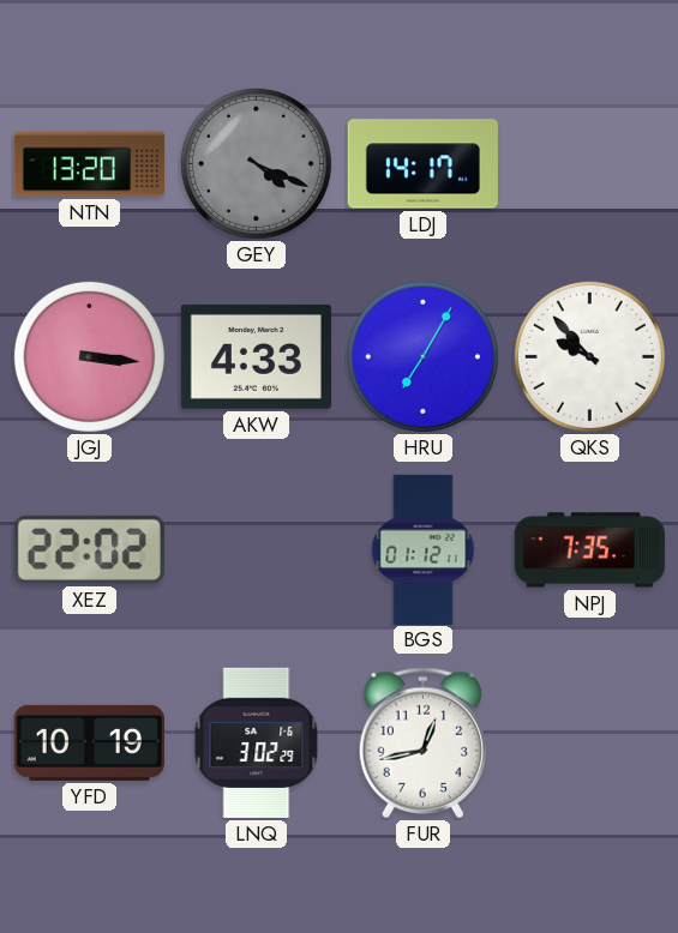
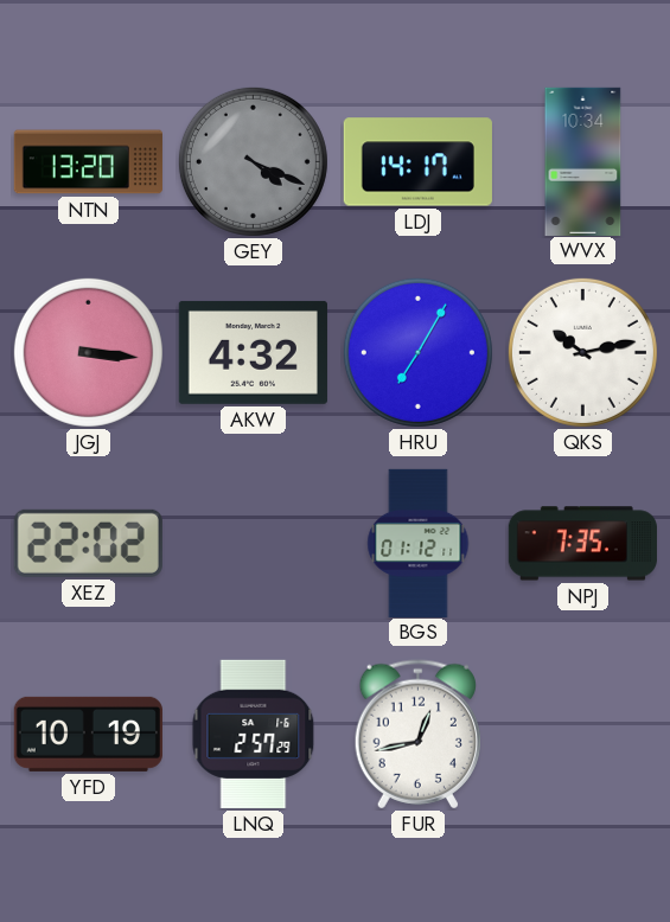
WVX: none -> 10:34 (583, 161)
AKW: 4:33 -> 4:32 (253, 352)
QKS: 9:53 -> 10:13 (582, 352)
LNQ: 3:02 -> 2:57 (254, 734)
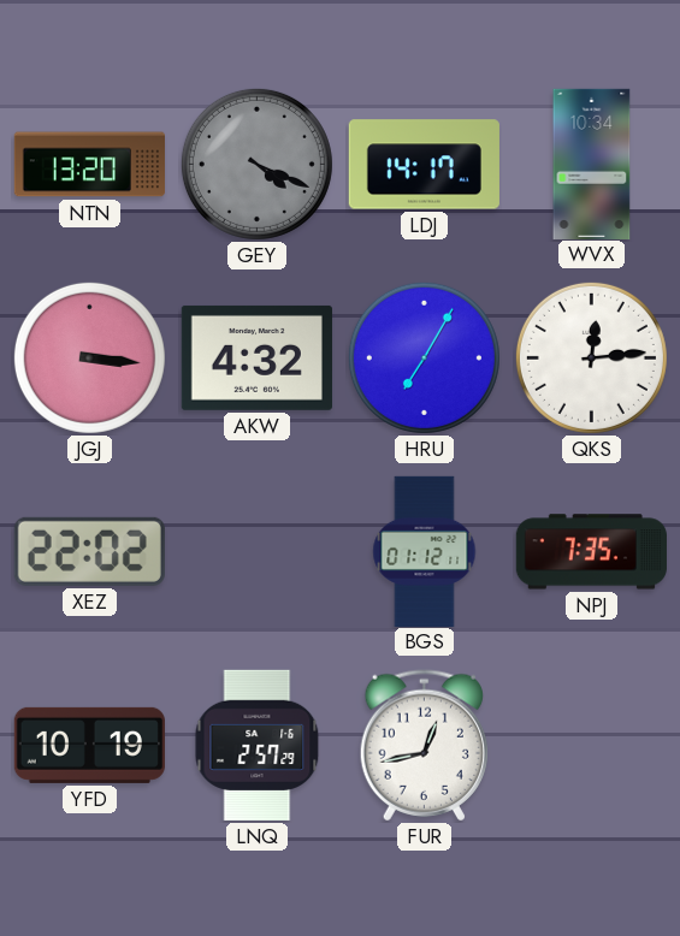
QKS: 10:13 -> 12:14 (591, 357)
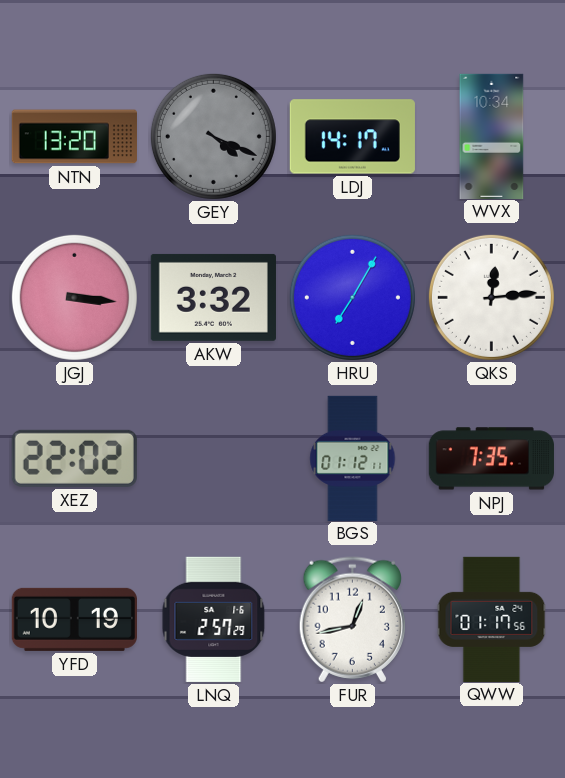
AKW: 4:32 -> 3:32 (213, 297)
QWW: none -> 01:17 (492, 619)
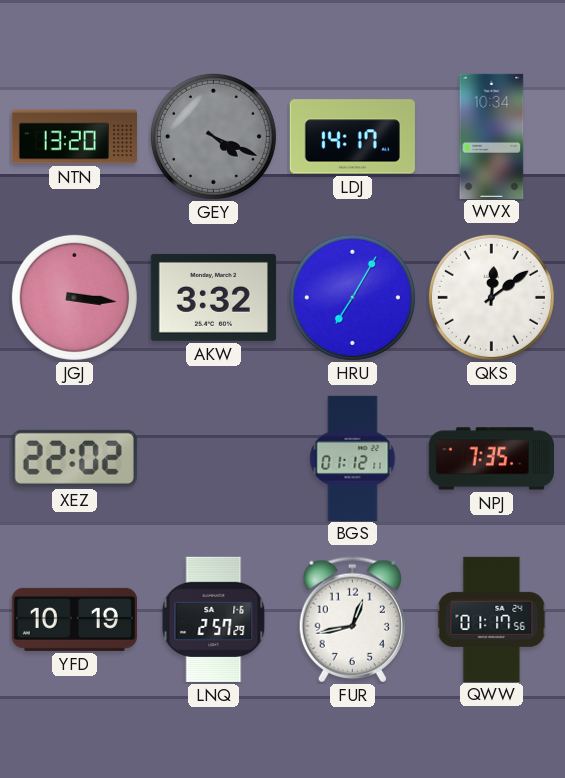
QKS: 12:14 -> 12:09 (491, 297)
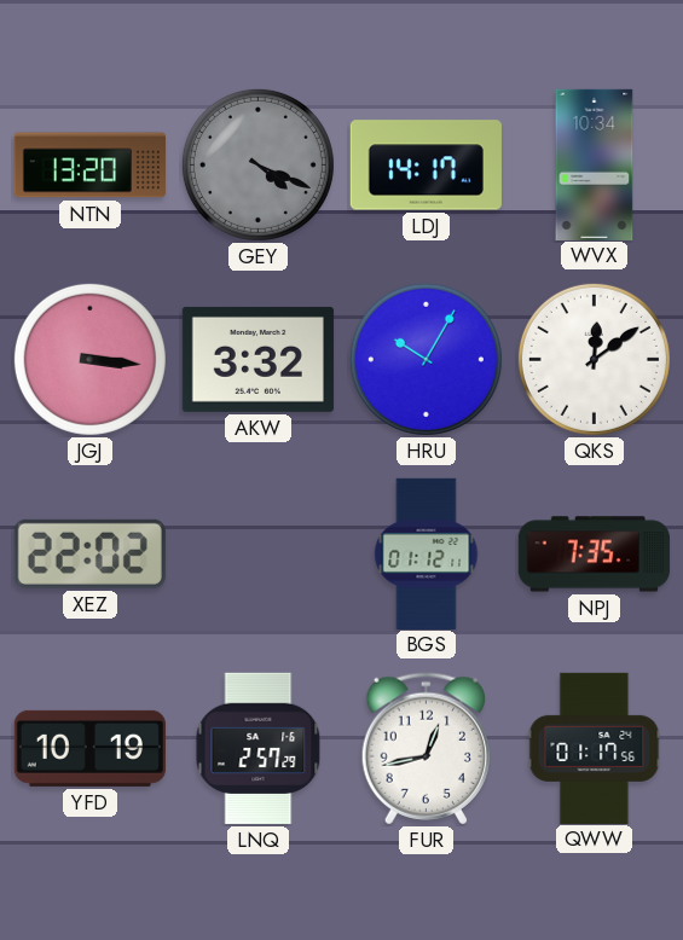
HRU: 7:05 -> 10:05 (426, 359)
